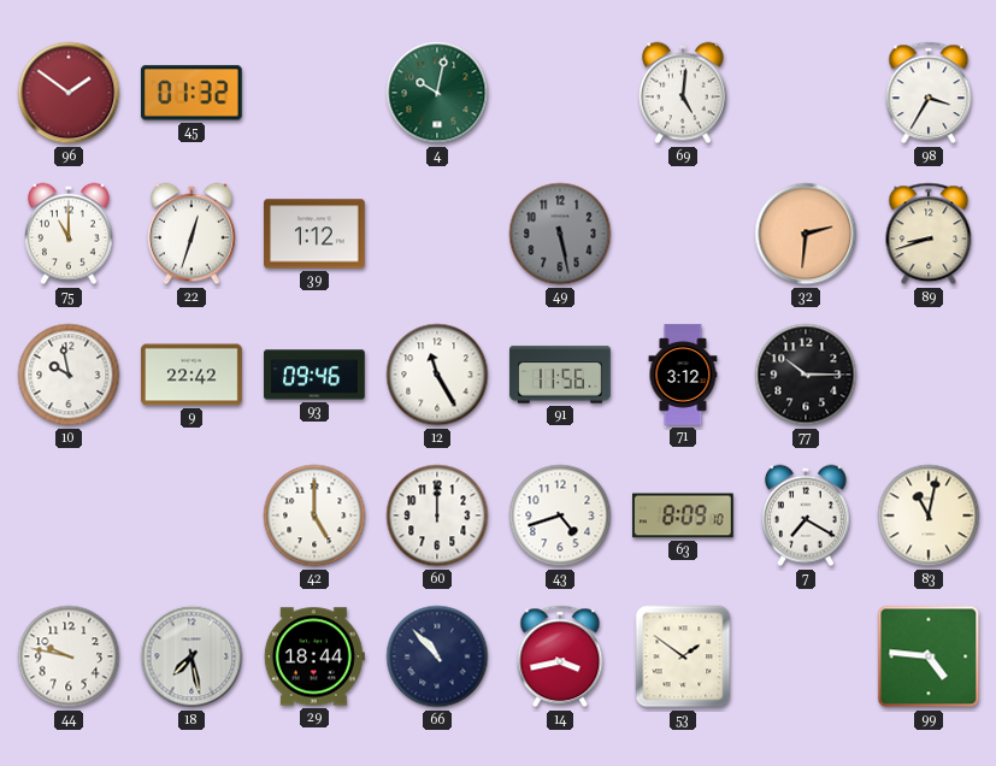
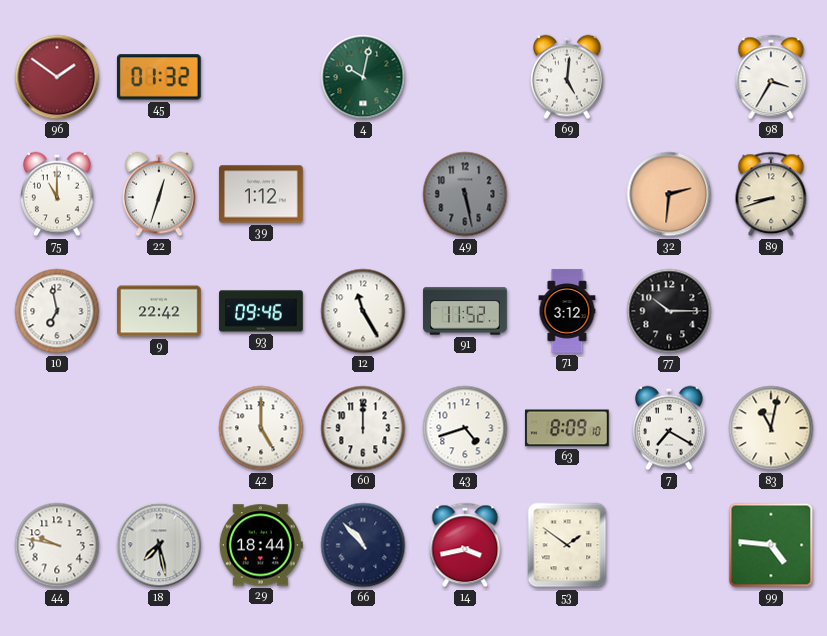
10: 9:58 -> 6:58 (57, 311)
91: 11:56 -> 11:52 (465, 311)
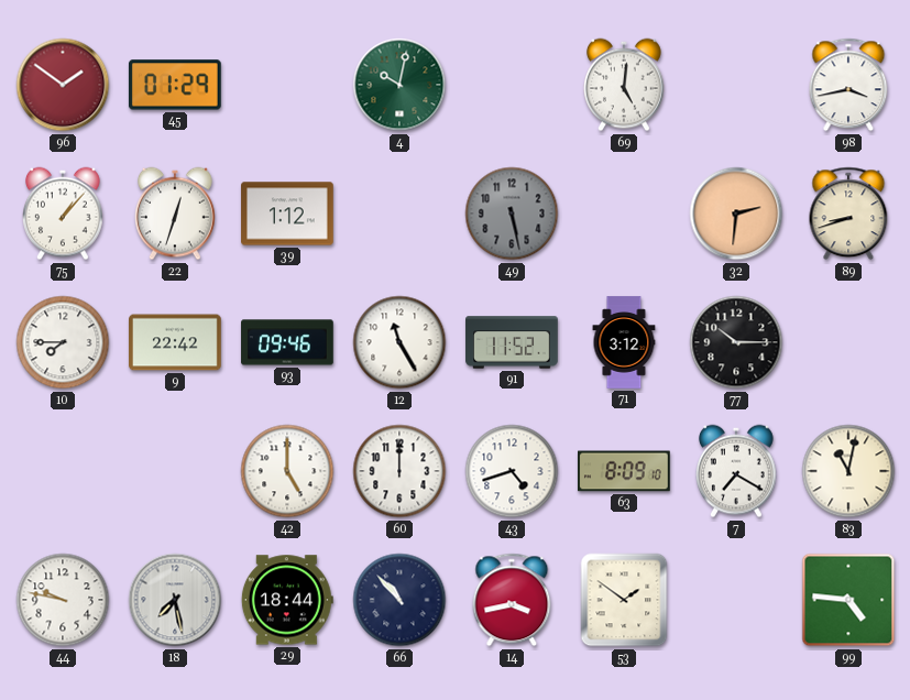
45: 01:32 -> 01:29 (175, 85)
98: 3:35 -> 3:43 (848, 85)
75: 11:00 -> 1:07 (64, 214)
10: 6:58 -> 7:45 (63, 342)
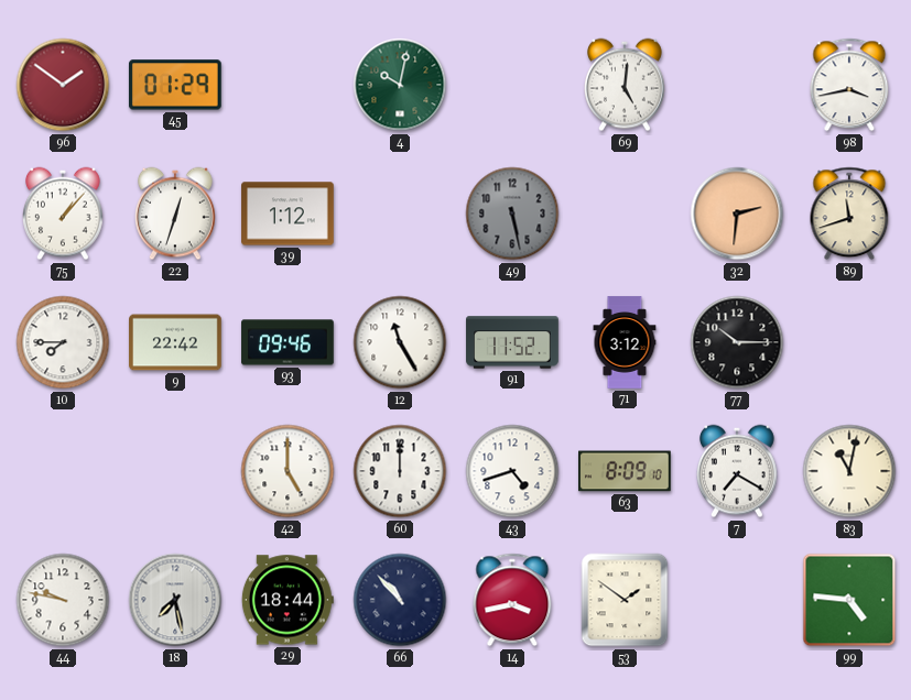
89: 8:42 -> 11:42 (849, 214)
